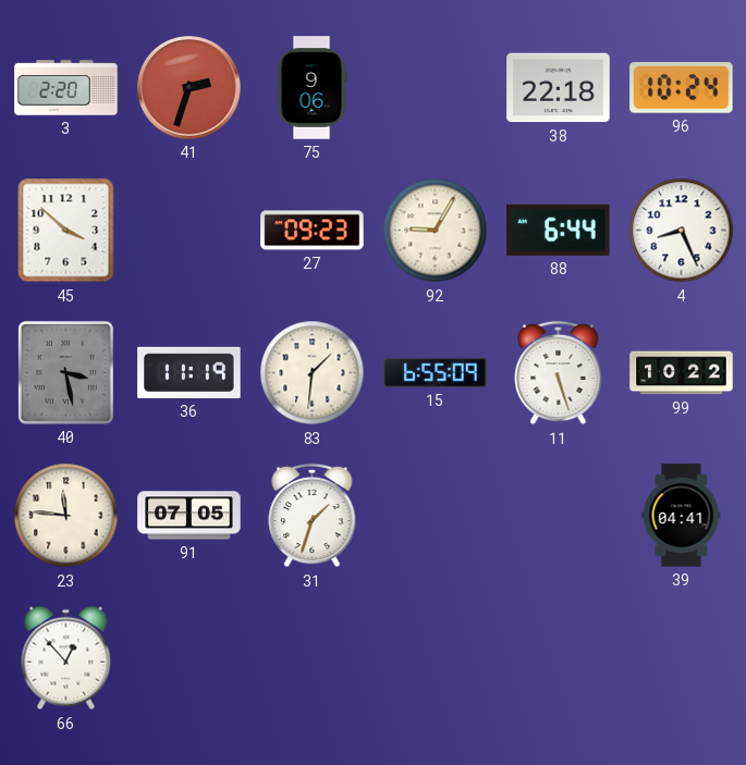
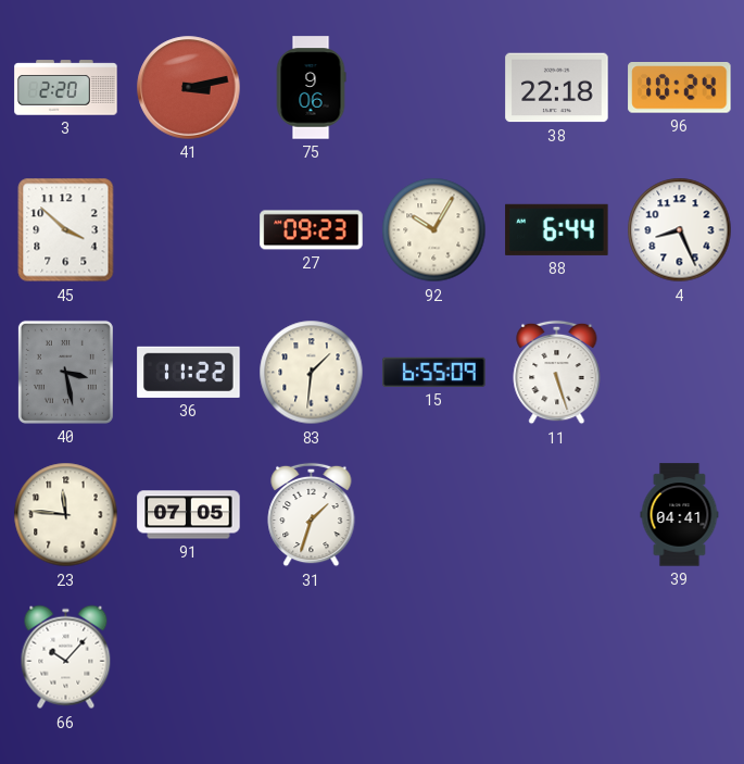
41: 2:33 -> 3:13 (189, 88)
92: 9:05 -> 10:05 (434, 230)
36: 11:19 -> 11:22 (189, 372)
99: 10:22 -> none (682, 373)
66: 12:53 -> 10:07 (66, 657)
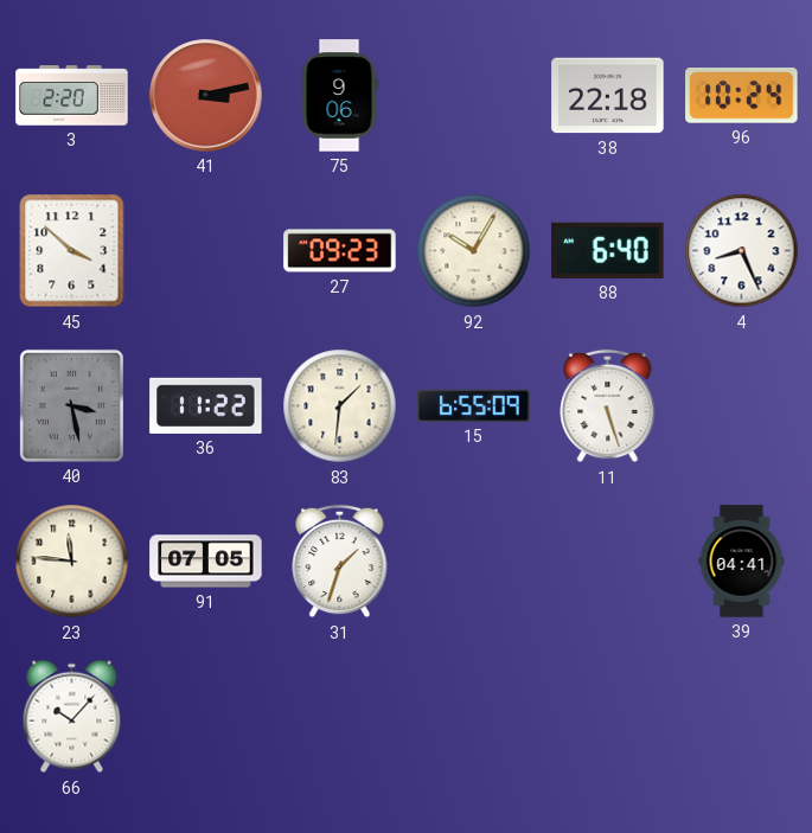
88: 6:44 -> 6:40 (608, 250)
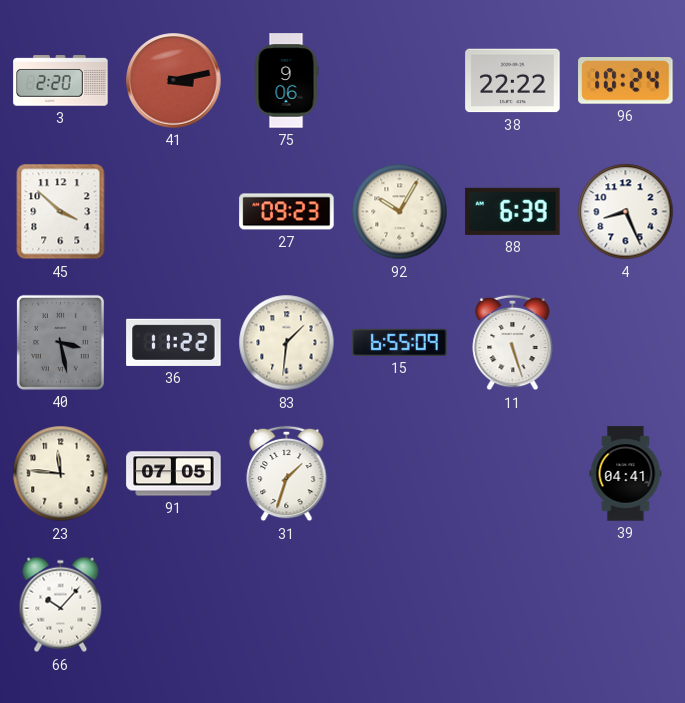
38: 22:18 -> 22:22 (513, 81)
88: 6:40 -> 6:39 (513, 211)
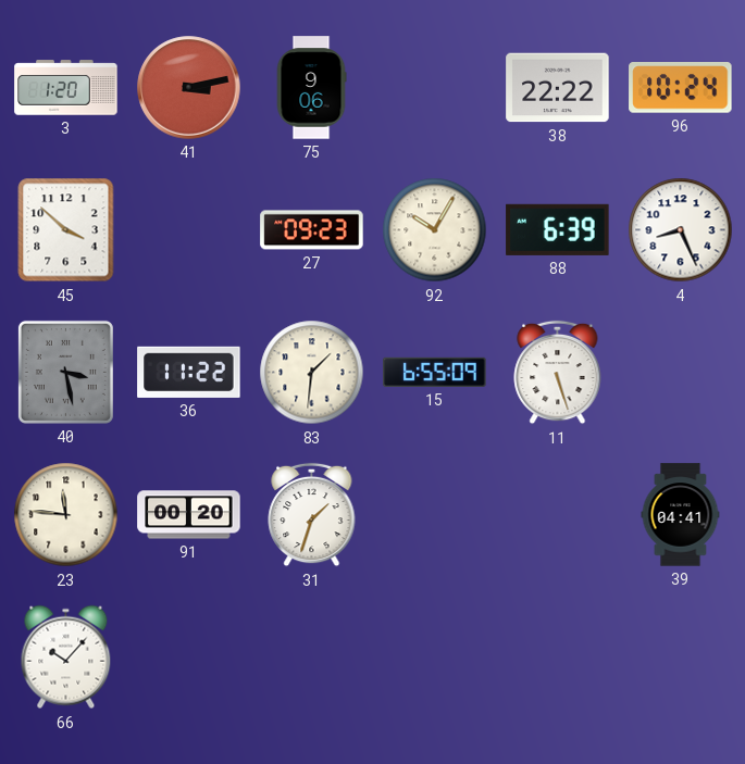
3: 2:20 -> 1:20 (66, 88)
91: 07:05 -> 00:20 (189, 515)
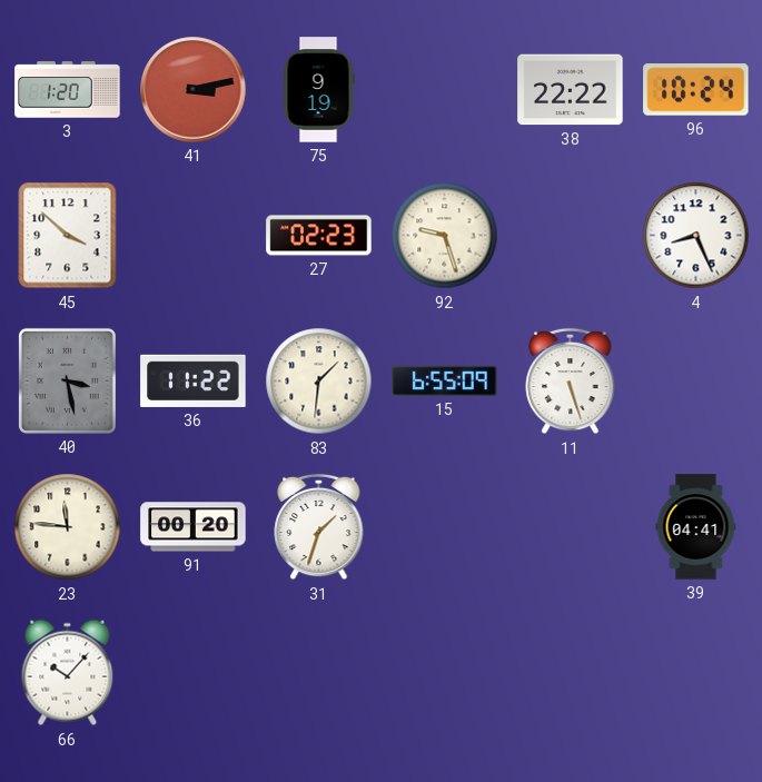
75: 9:06 -> 9:19 (318, 90)
27: 09:23 -> 02:23 (319, 236)
92: 10:05 -> 9:27 (445, 236)
88: 6:39 -> none (558, 229)
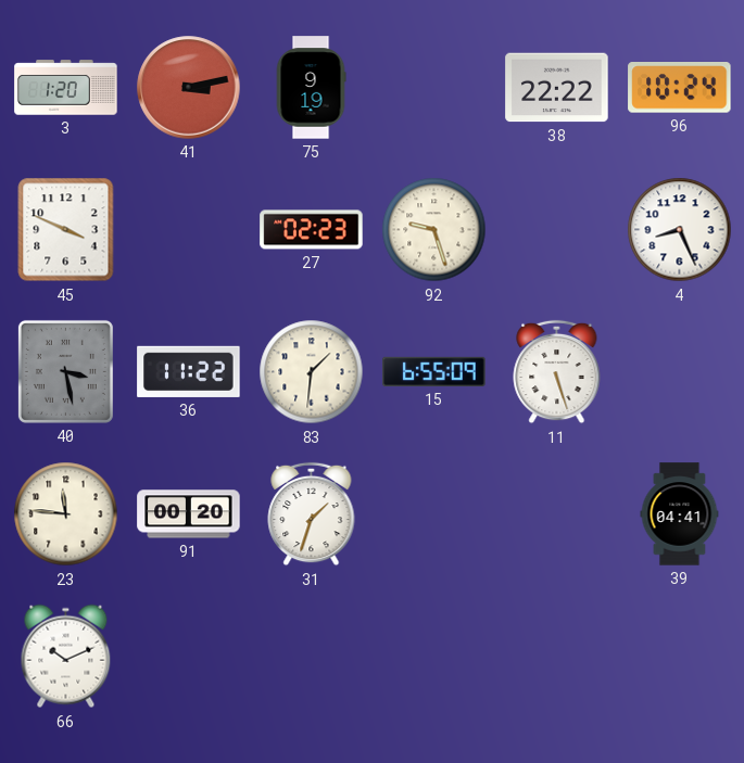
45: 3:52 -> 3:49 (66, 230)
66: 10:07 -> 10:11 (66, 657)
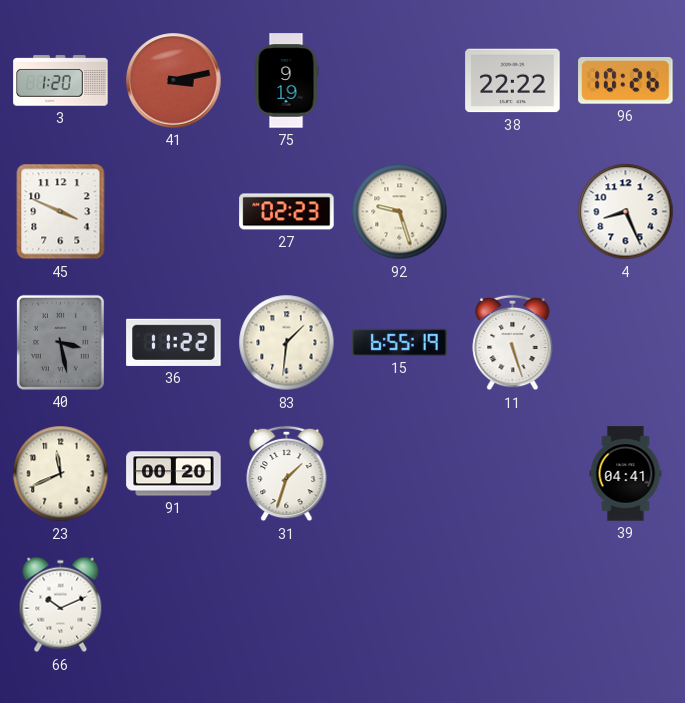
96: 10:24 -> 10:26 (626, 81)
15: 6:55:09 -> 6:55:19 (400, 342)
23: 11:46 -> 11:41 (61, 474)
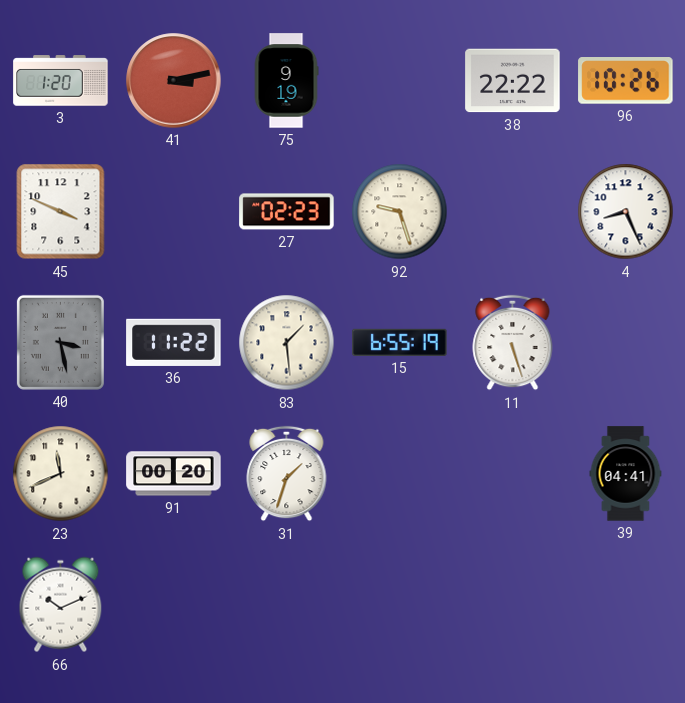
83: 1:31 -> 1:29 (287, 343)
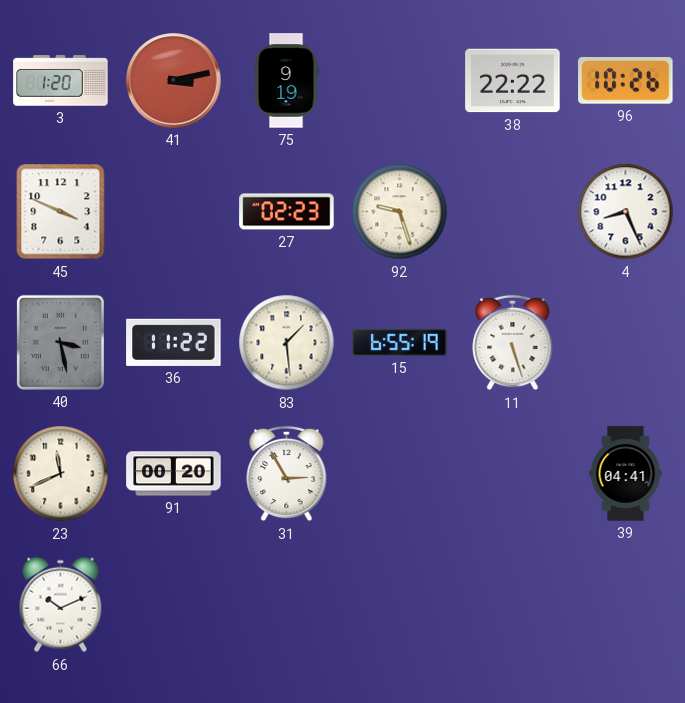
31: 1:33 -> 2:55 (287, 474)
